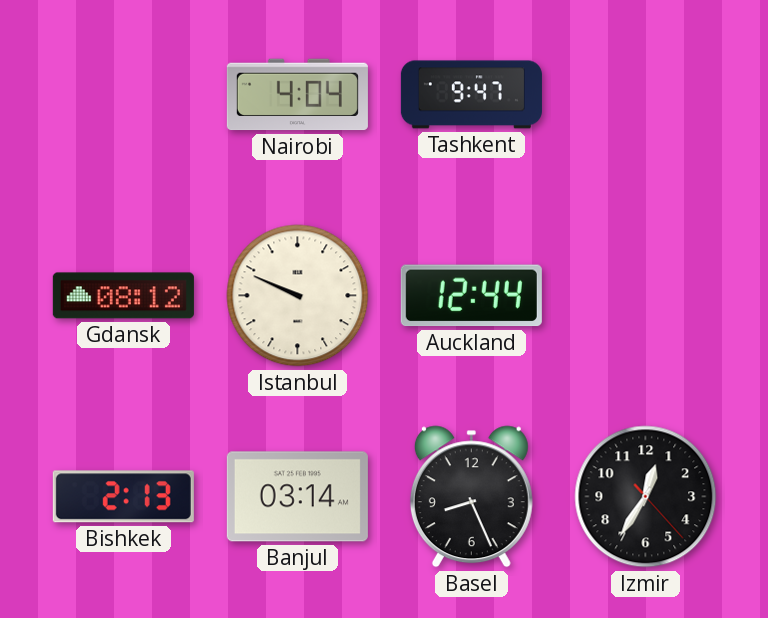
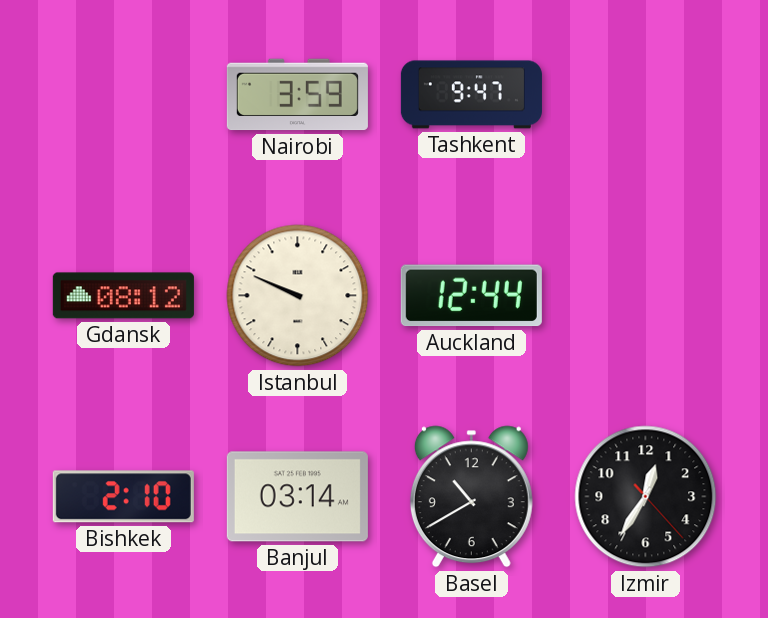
Nairobi: 4:04 -> 3:59 (297, 95)
Bishkek: 2:13 -> 2:10 (123, 497)
Basel: 8:26 -> 10:40 (471, 497)
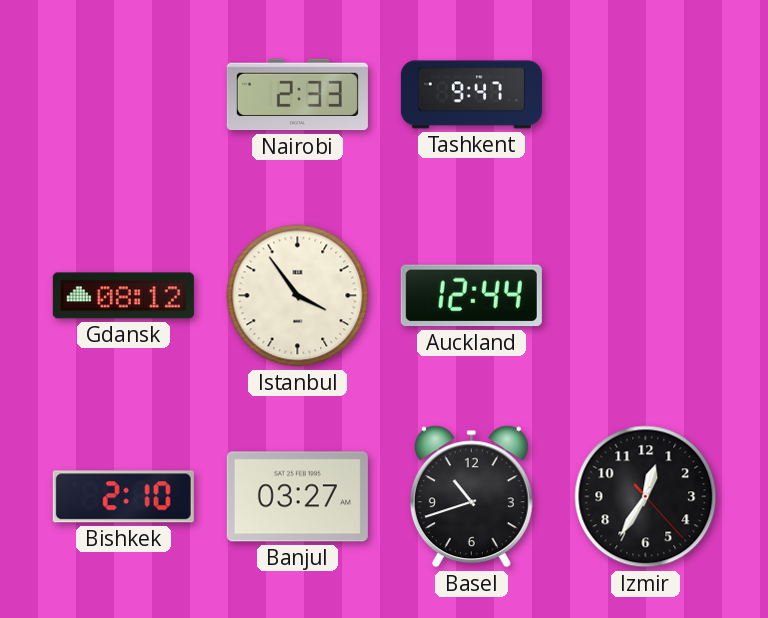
Nairobi: 3:59 -> 2:33 (297, 95)
Istanbul: 9:49 -> 3:54 (298, 296)
Banjul: 03:14 -> 03:27 (297, 497)
Basel: 10:40 -> 10:42 (471, 497)
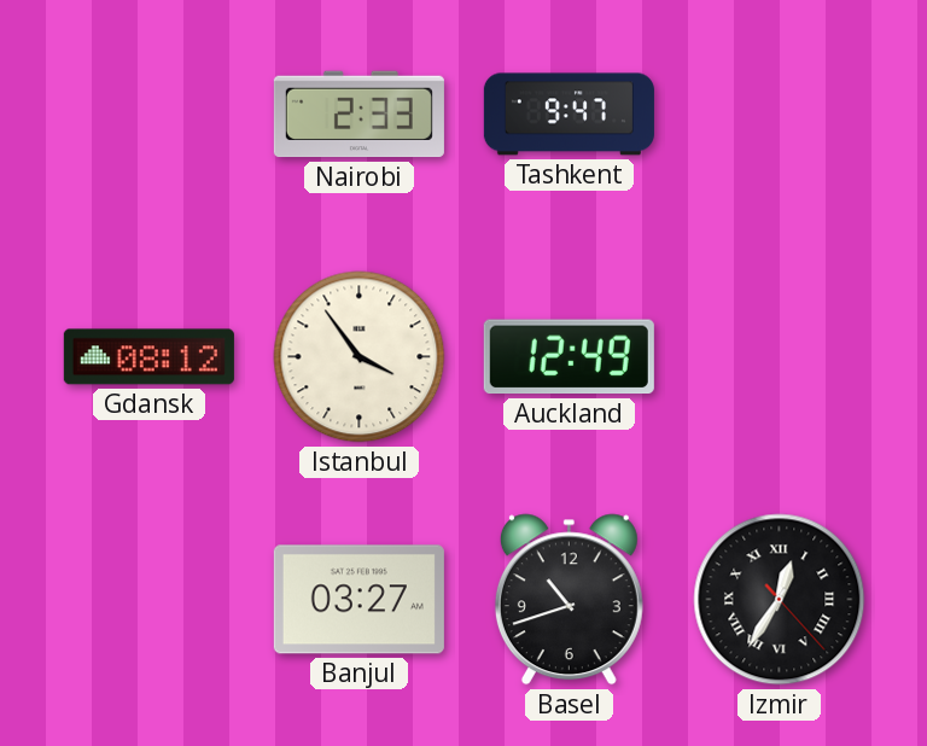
Auckland: 12:44 -> 12:49 (569, 357)
Bishkek: 2:10 -> none (123, 497)
Izmir numerals: Arabic -> Roman (780, 600)
